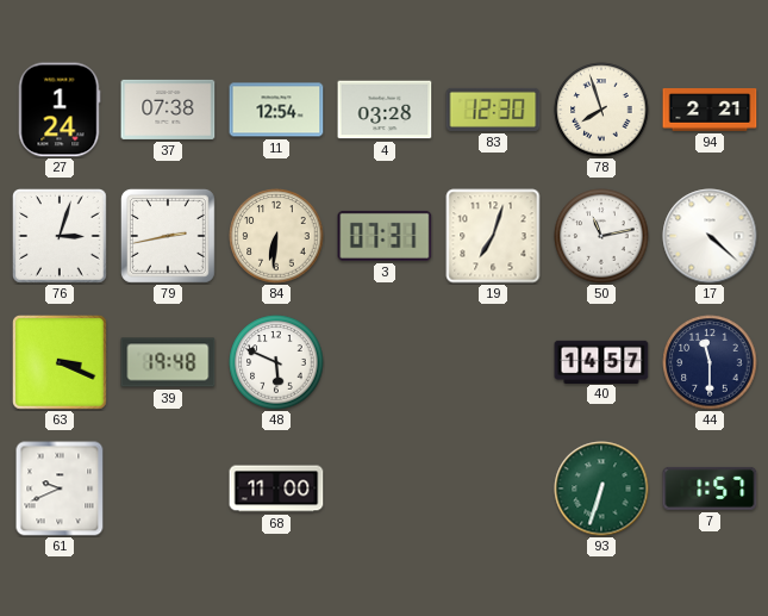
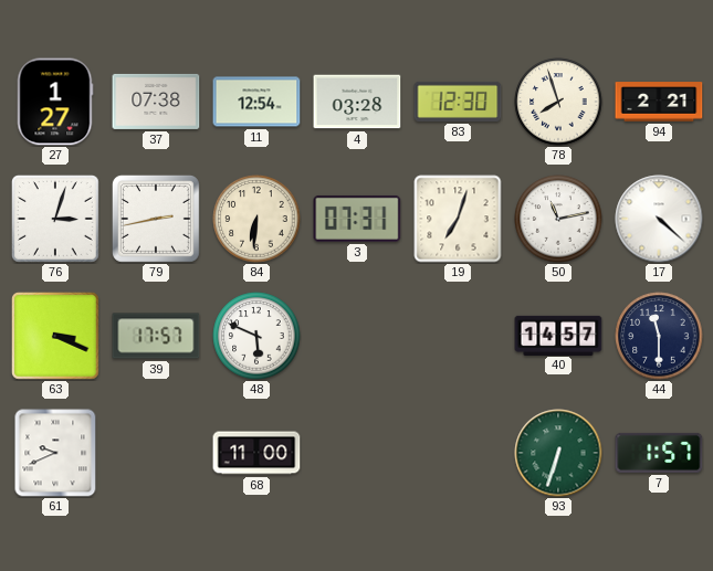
27: 1:24 -> 1:27 (55, 102)
39: 19:48 -> 17:57 (156, 336)
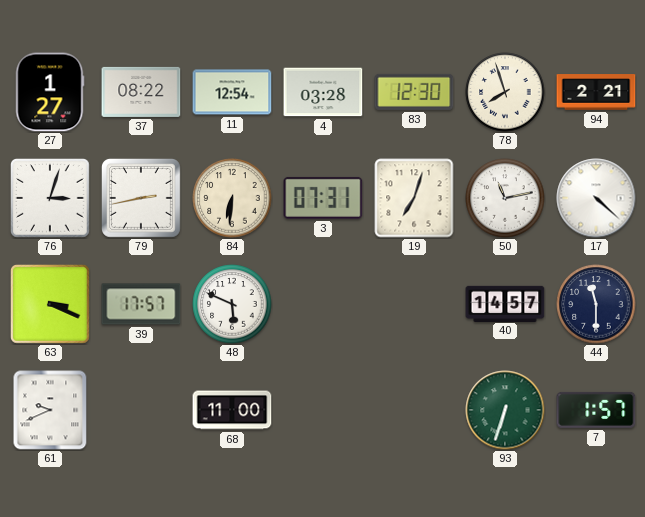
37: 07:38 -> 08:22 (141, 92)
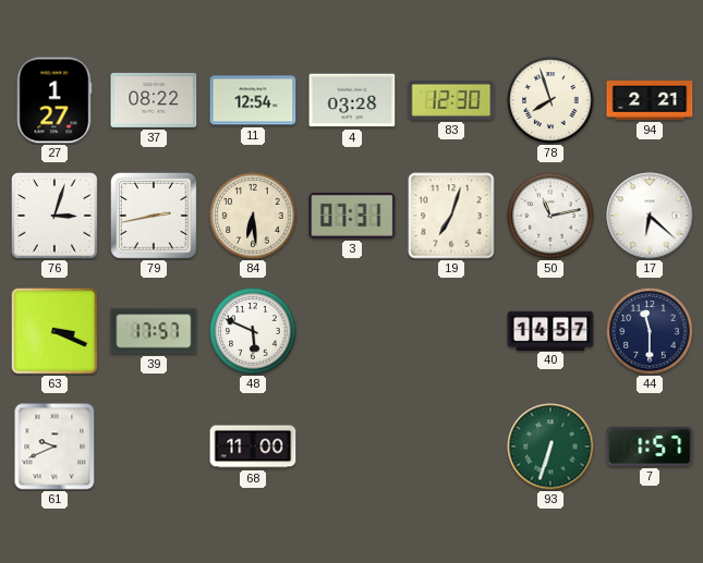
84: 6:31 -> 6:29 (253, 216)
17: 4:22 -> 6:22 (650, 216)
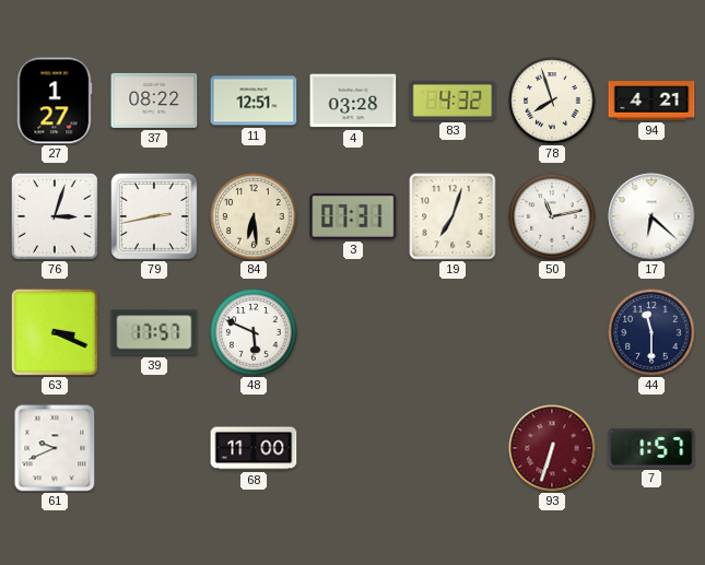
11: 12:54 -> 12:51 (254, 101)
83: 12:30 -> 4:32 (453, 101)
94: 2:21 -> 4:21 (651, 101)
40: 14:57 -> none (550, 330)
93 dial: green -> burgundy (552, 448)
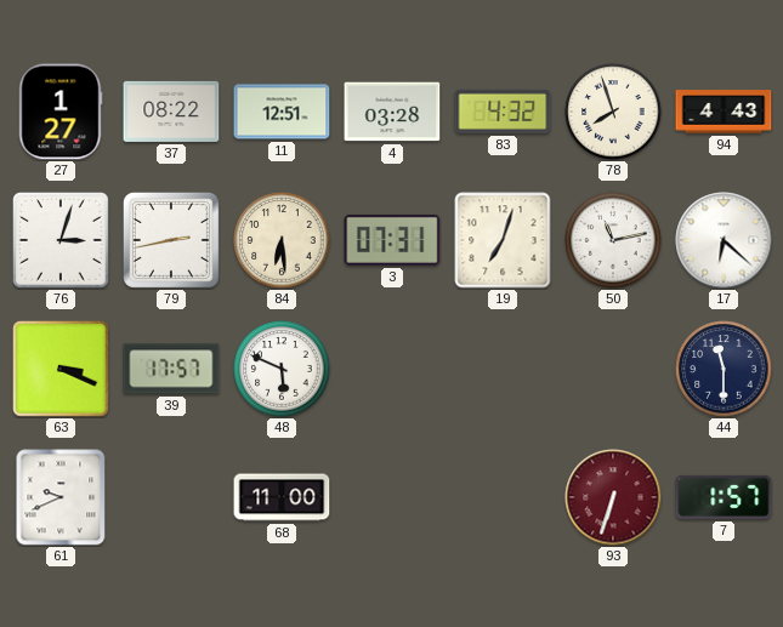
94: 4:21 -> 4:43 (724, 112)
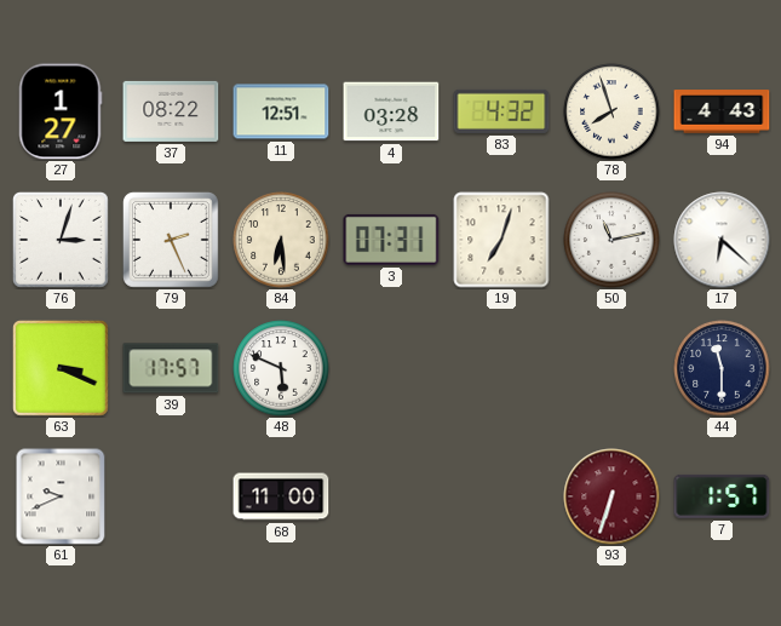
79: 2:43 -> 2:26 (171, 240)
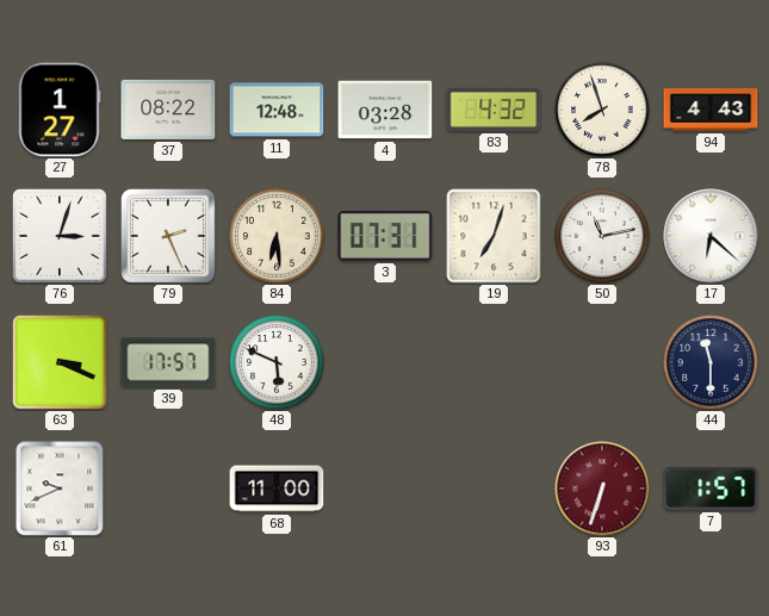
11: 12:51 -> 12:48 (277, 110)
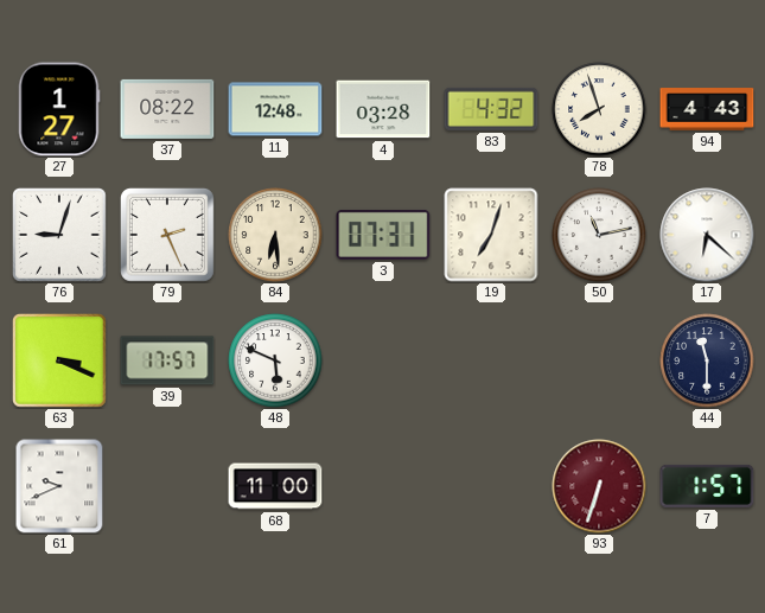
76: 3:03 -> 9:03 (60, 236)
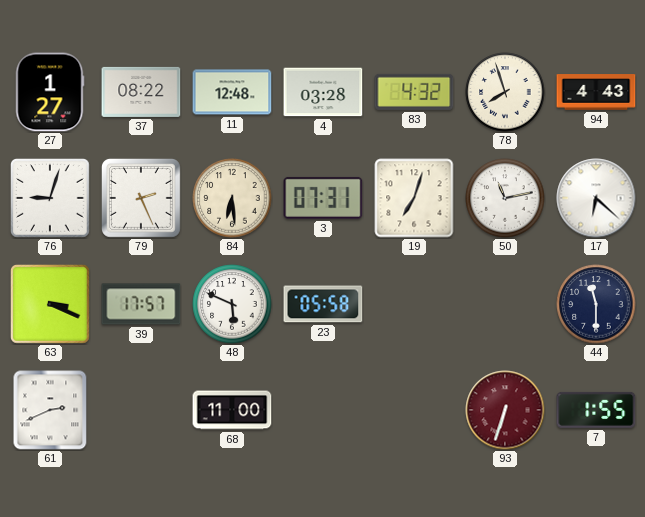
23: none -> 05:58 (323, 304)
61: 9:41 -> 2:41 (50, 410)
7: 1:57 -> 1:55 (596, 410)
